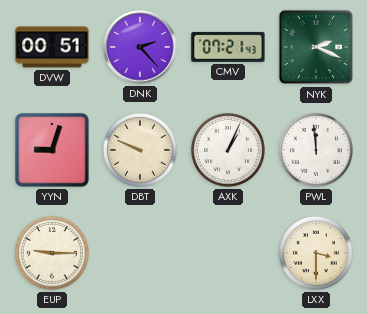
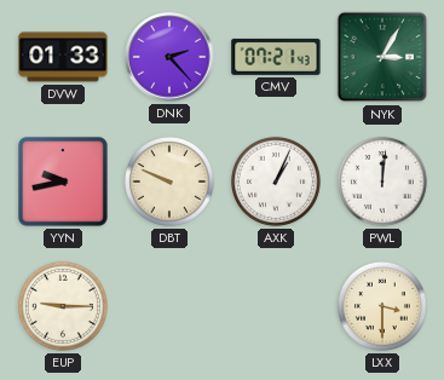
DVW: 00:51 -> 01:33 (63, 57)
NYK: 2:19 -> 3:05 (382, 57)
YYN: 9:03 -> 9:43 (63, 182)
PWL: 11:59 -> 12:01 (382, 182)
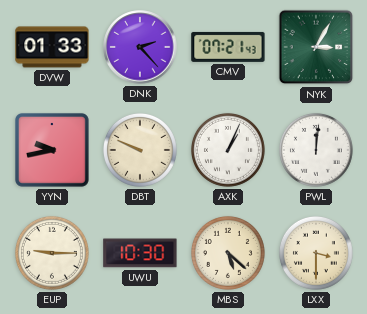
UWU: none -> 10:30 (140, 253)
MBS: none -> 5:22 (228, 253)
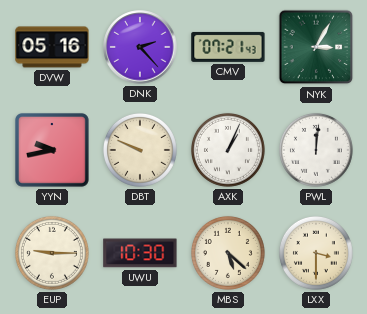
DVW: 01:33 -> 05:16 (52, 47)
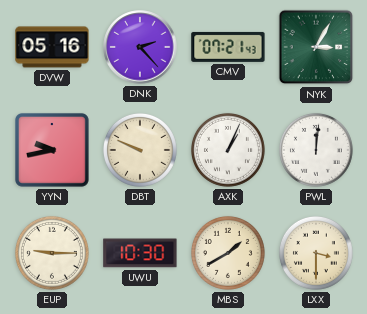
MBS: 5:22 -> 1:40 (228, 253)
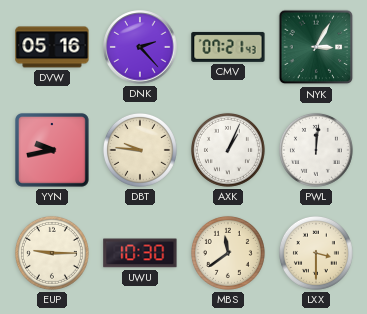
DBT: 9:49 -> 9:46 (140, 150)
MBS: 1:40 -> 11:39 (228, 253)
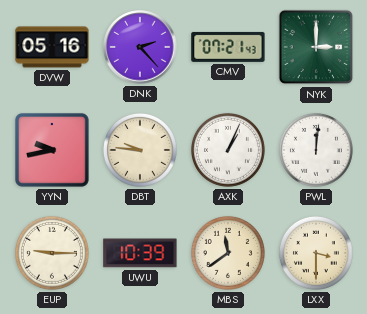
NYK: 3:05 -> 3:00 (316, 47)
UWU: 10:30 -> 10:39 (140, 253)
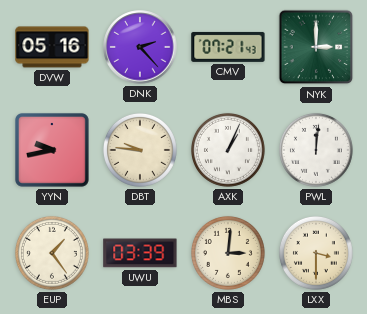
EUP: 9:15 -> 1:24 (52, 253)
UWU: 10:39 -> 03:39 (140, 253)
MBS: 11:39 -> 3:01 (228, 253)
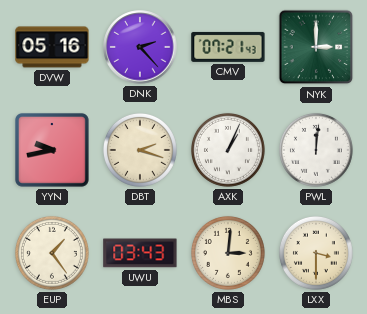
DBT: 9:46 -> 2:18 (140, 150)
UWU: 03:39 -> 03:43 (140, 253)
